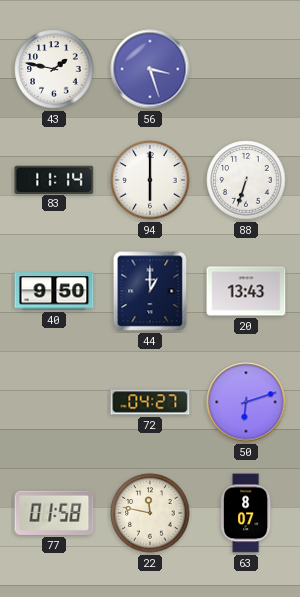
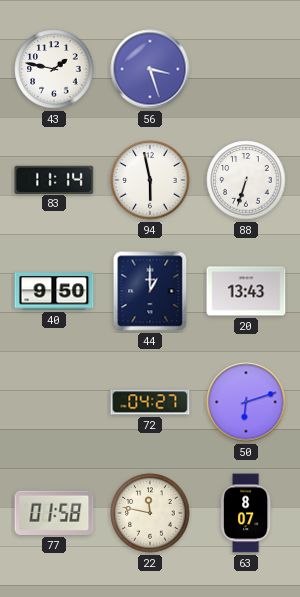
94: 6:00 -> 5:58 (150, 180)
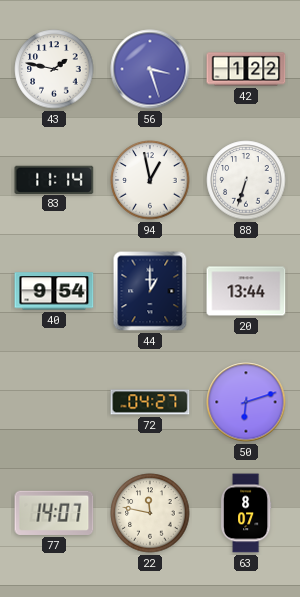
42: none -> 1:22 (246, 69)
94: 5:58 -> 12:58 (150, 180)
40: 9:50 -> 9:54 (54, 291)
20: 13:43 -> 13:44 (246, 291)
77: 01:58 -> 14:07 (54, 513)
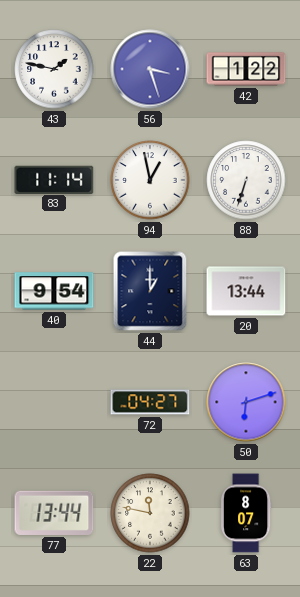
77: 14:07 -> 13:44 (54, 513)
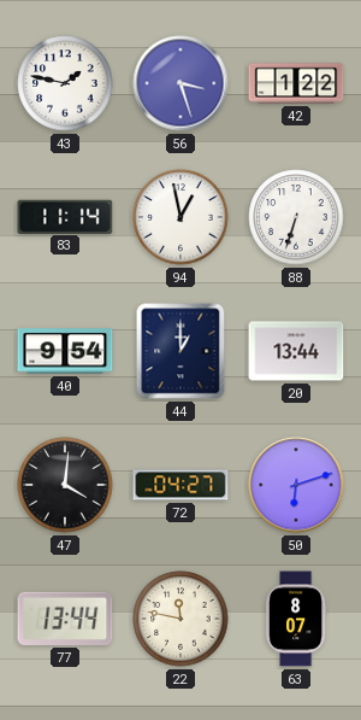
47: none -> 4:01 (65, 485)
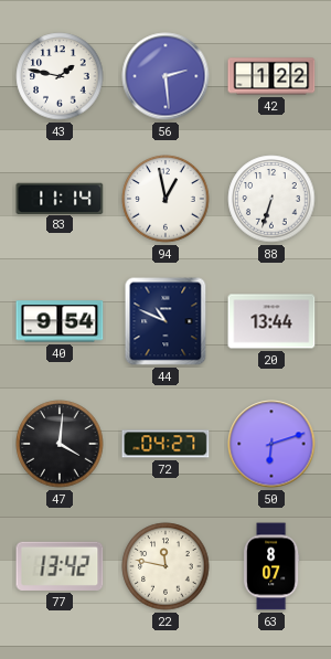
56: 3:27 -> 2:29 (165, 76)
44: 1:00 -> 10:49 (165, 321)
77: 13:44 -> 13:42 (60, 566)
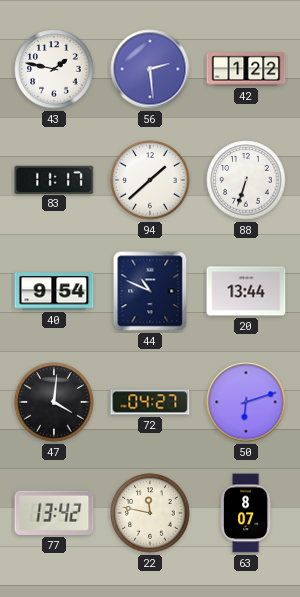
83: 11:14 -> 11:17 (54, 179)
94: 12:58 -> 1:38 (150, 180)
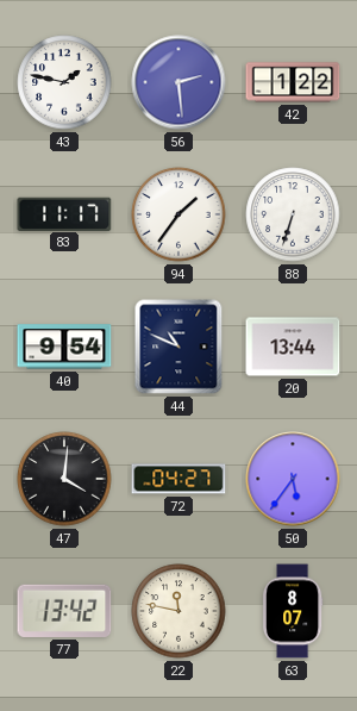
94: 1:38 -> 1:36 (178, 214)
50: 6:12 -> 5:36 (293, 479)
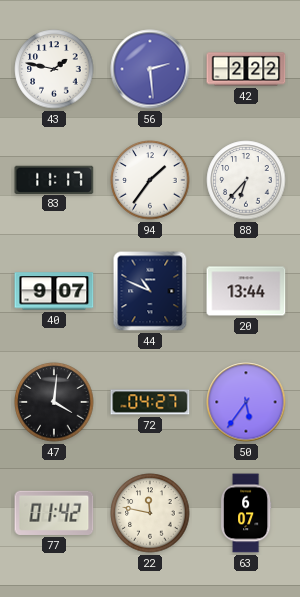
42: 1:22 -> 2:22 (246, 69)
88: 6:33 -> 6:37 (246, 180)
40: 9:54 -> 9:07 (54, 291)
77: 13:42 -> 01:42 (54, 513)
63: 8:07 -> 6:07 (246, 513)
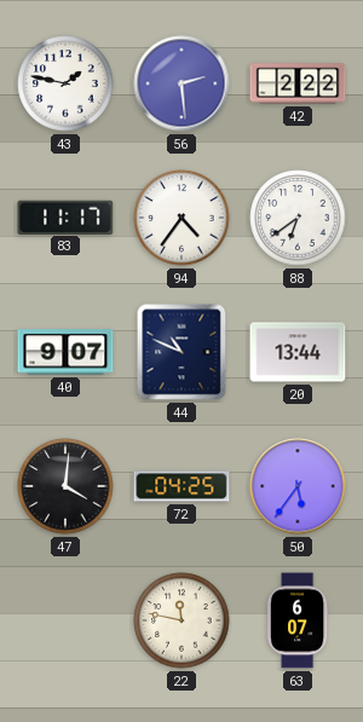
94: 1:36 -> 4:36 (181, 218)
88: 6:37 -> 6:39 (298, 218)
72: 04:27 -> 04:25 (181, 486)
77: 01:42 -> none (54, 513)
